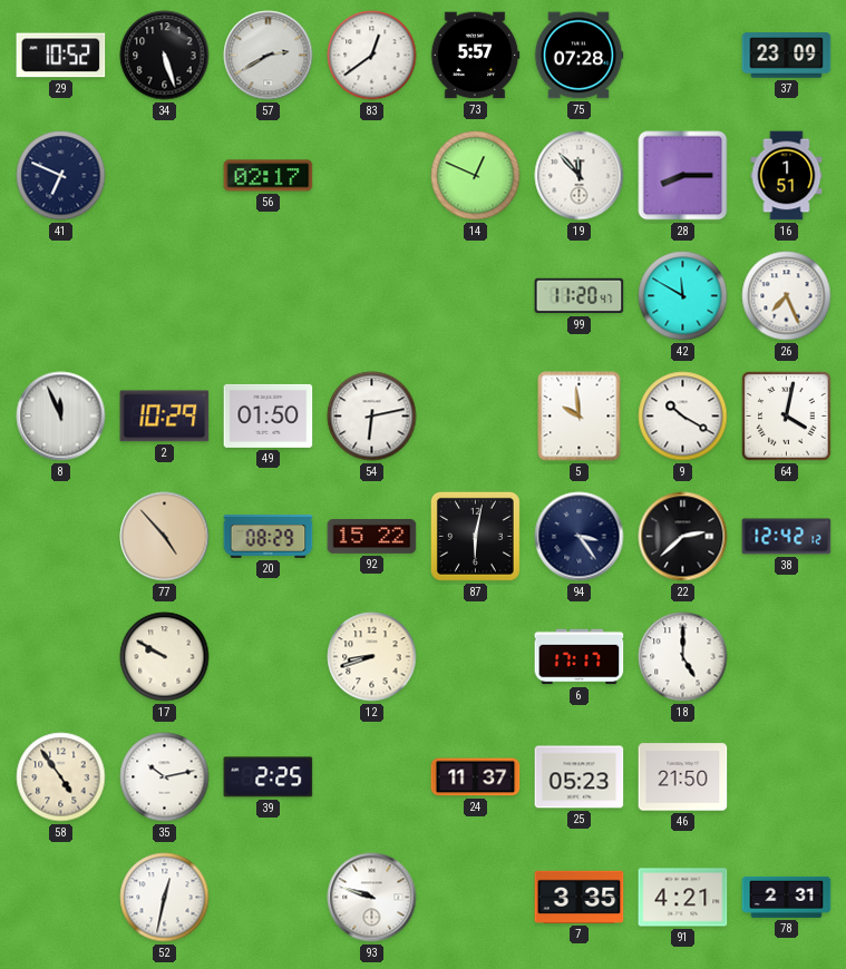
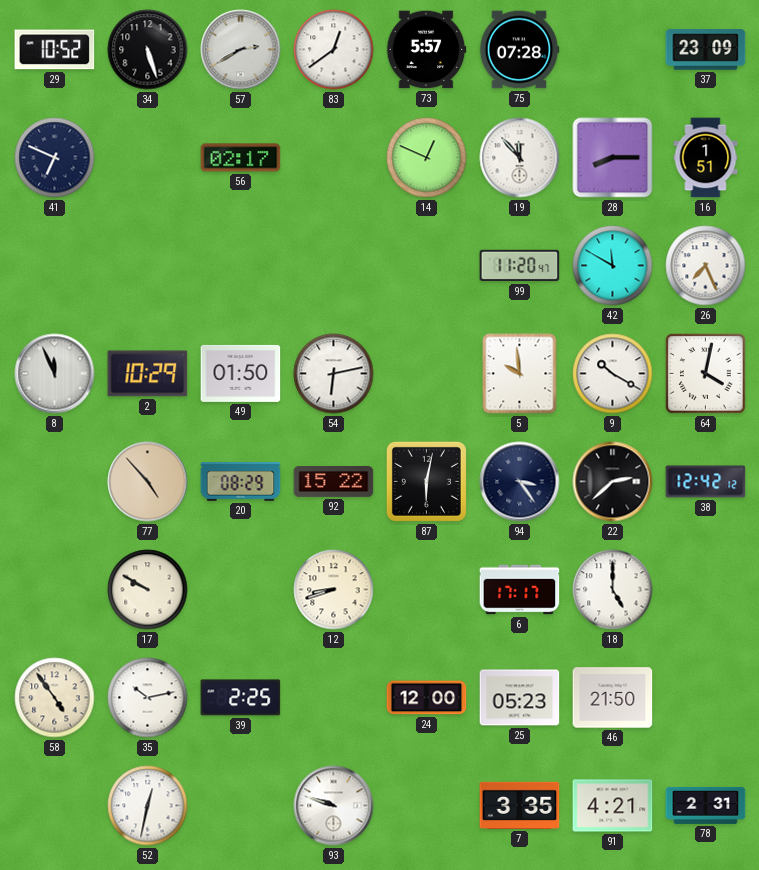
24: 11:37 -> 12:00 (427, 698)
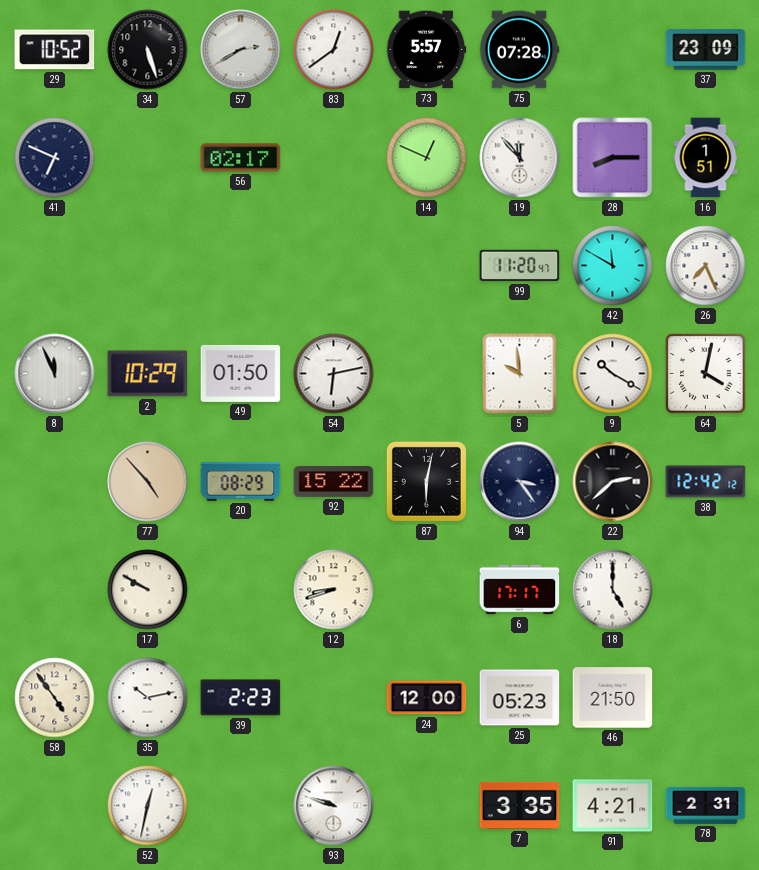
39: 2:25 -> 2:23 (241, 698)
